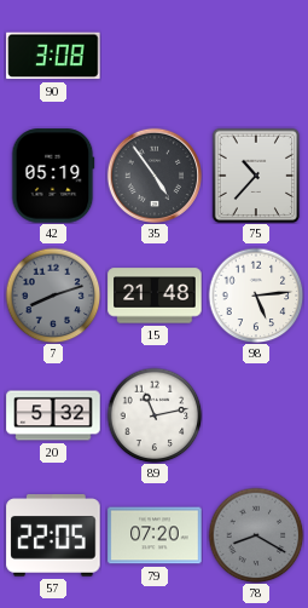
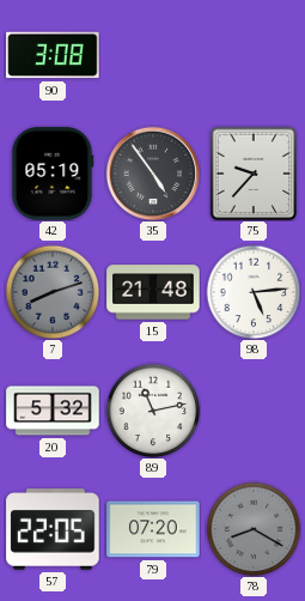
75: 10:37 -> 9:37 (254, 174)
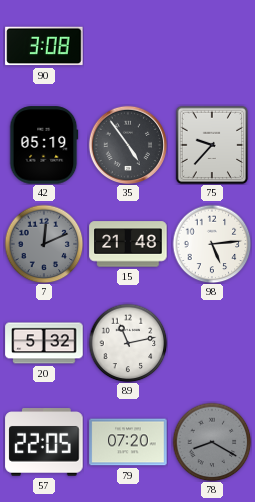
7: 8:12 -> 12:11 (44, 244)
